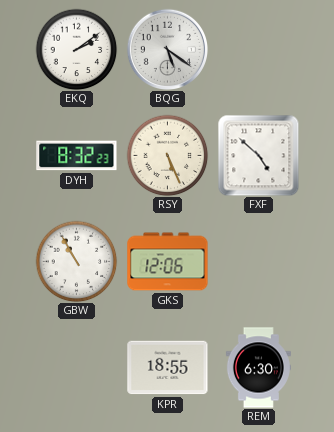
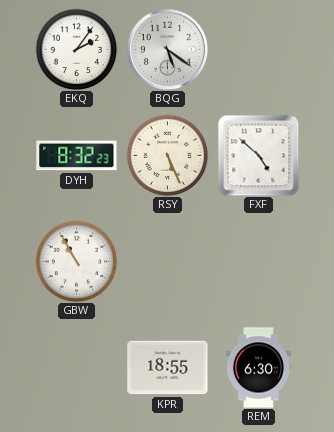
EKQ: 2:09 -> 2:06 (76, 49)
GKS: 12:06 -> none (168, 262)
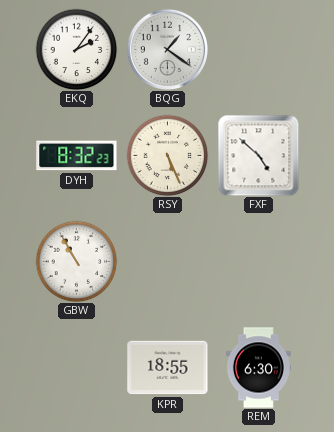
BQG: 5:21 -> 1:21 (167, 49)
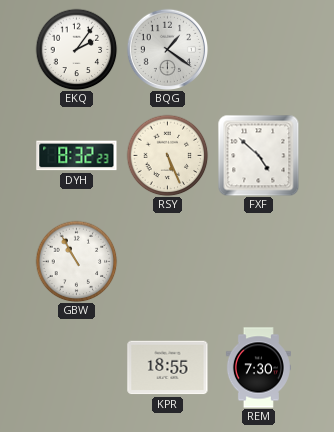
REM: 6:30 -> 7:30 (258, 368)
